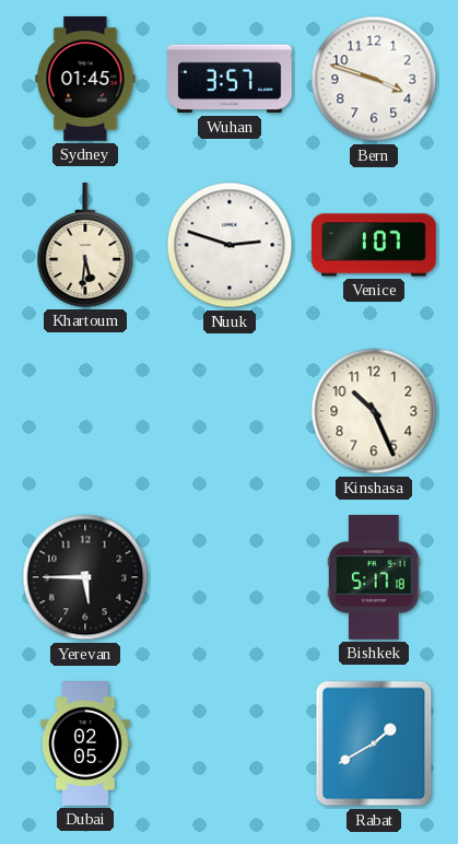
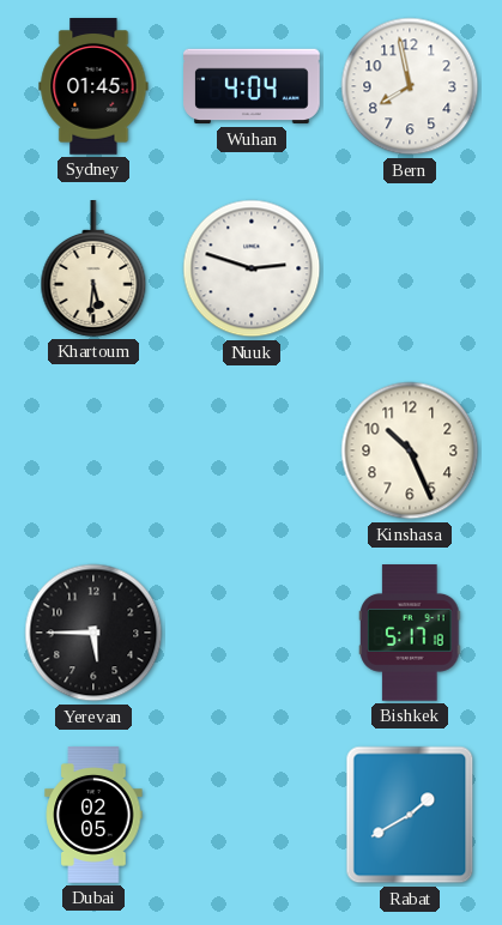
Wuhan: 3:57 -> 4:04 (252, 86)
Bern: 3:48 -> 7:58 (410, 86)
Venice: 1:07 -> none (374, 245)
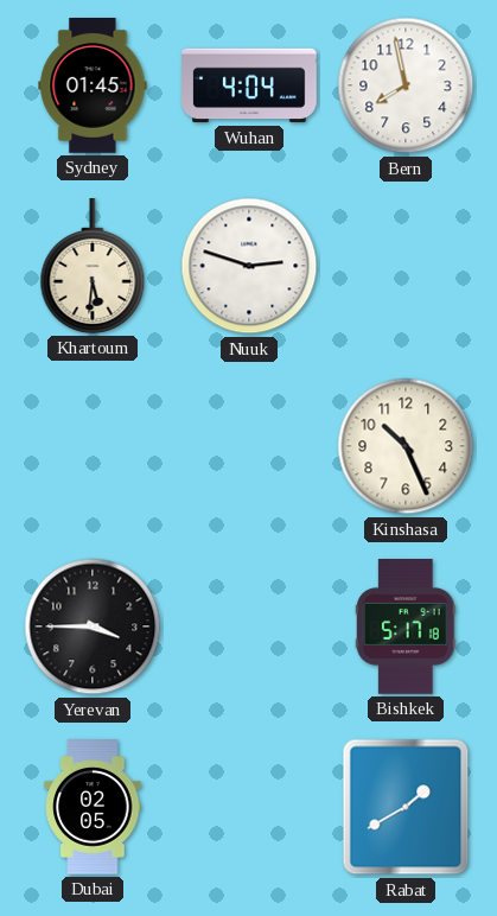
Yerevan: 5:45 -> 3:45 (93, 626)
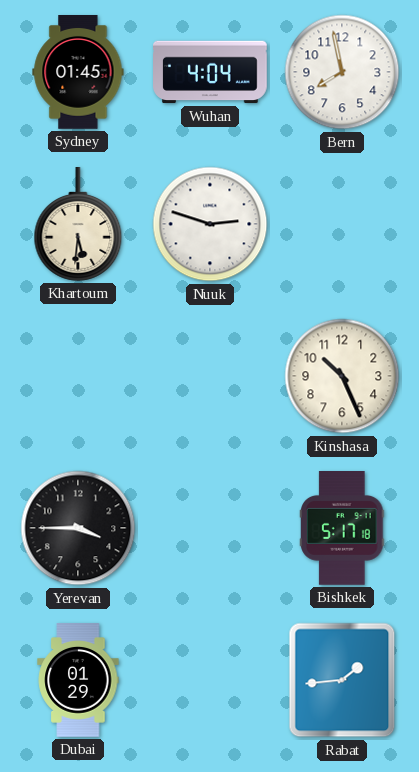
Dubai: 02:05 -> 01:29 (78, 680)
Rabat: 1:40 -> 1:44 (342, 680)
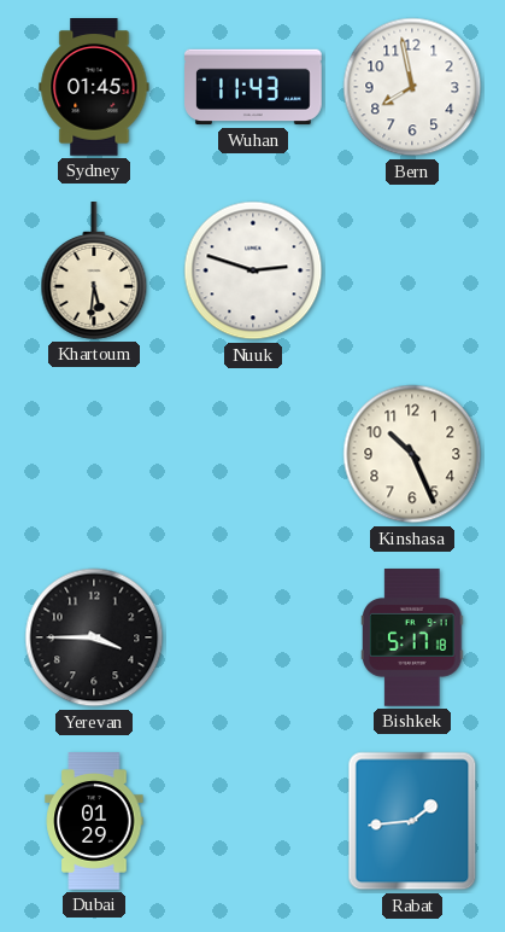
Wuhan: 4:04 -> 11:43 (253, 87)
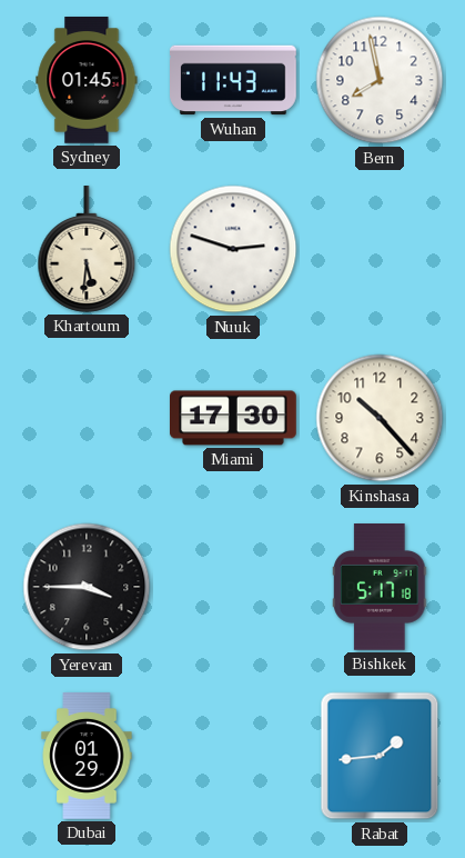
Miami: none -> 17:30 (234, 418)
Kinshasa: 10:26 -> 10:23 (380, 418)
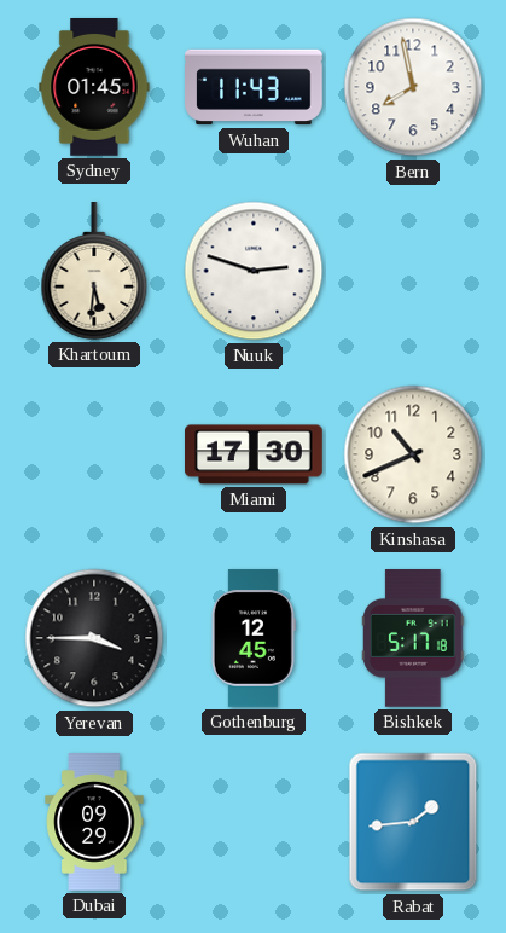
Kinshasa: 10:23 -> 10:41 (413, 454)
Gothenburg: none -> 12:45 (254, 638)
Dubai: 01:29 -> 09:29 (94, 822)
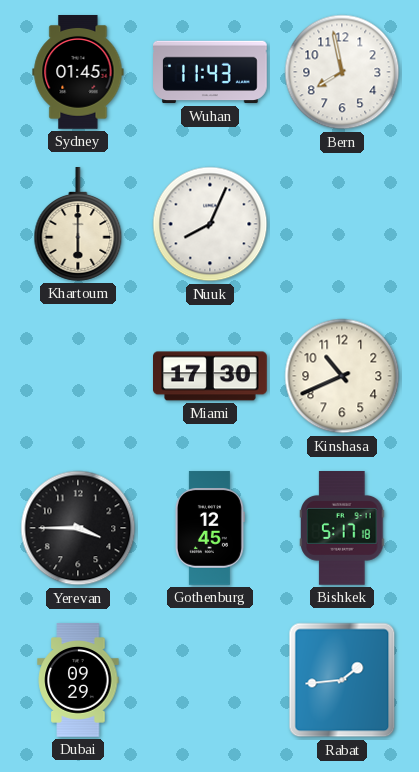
Khartoum: 5:31 -> 6:00 (78, 225)
Nuuk: 2:48 -> 8:04 (210, 224)
